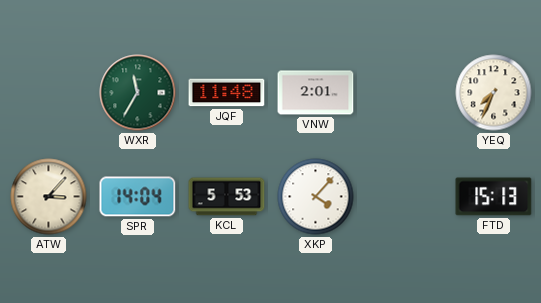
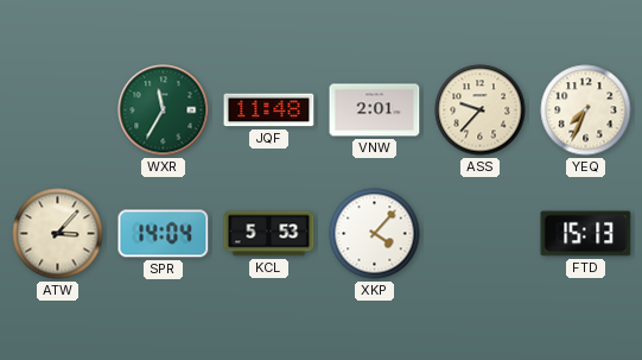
ASS: none -> 9:37 (481, 110)
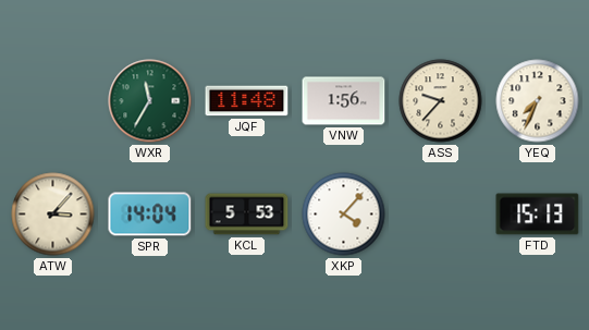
VNW: 2:01 -> 1:56 (344, 101)
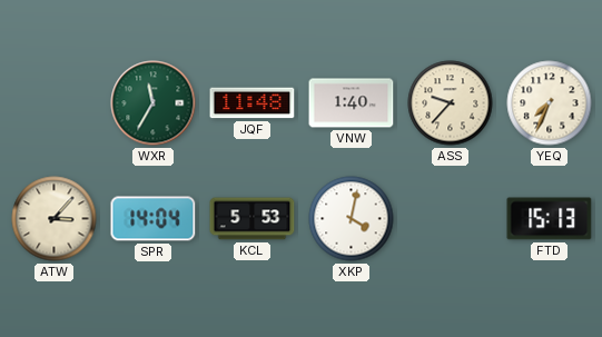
VNW: 1:56 -> 1:40 (352, 103)
XKP: 4:07 -> 4:02 (352, 219)
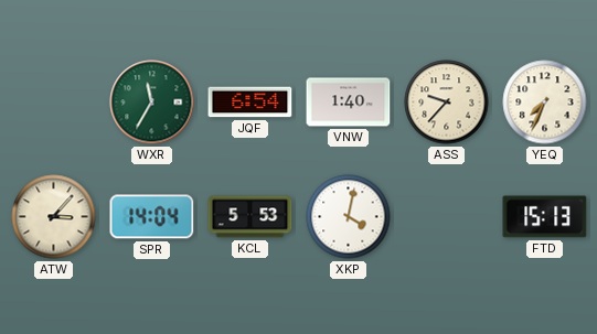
JQF: 11:48 -> 6:54 (250, 103)
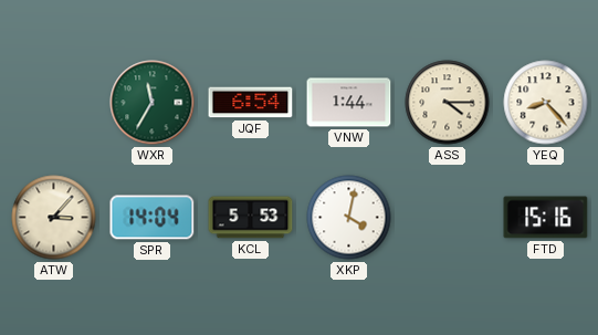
VNW: 1:40 -> 1:44 (349, 103)
ASS: 9:37 -> 4:15 (448, 103)
YEQ: 7:34 -> 8:23 (546, 103)
FTD: 15:13 -> 15:16 (546, 218)
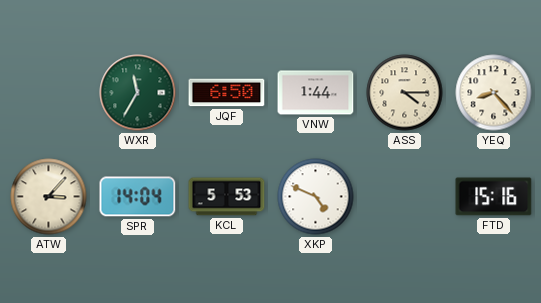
JQF: 6:54 -> 6:50 (227, 93)
XKP: 4:02 -> 4:49 (316, 197)
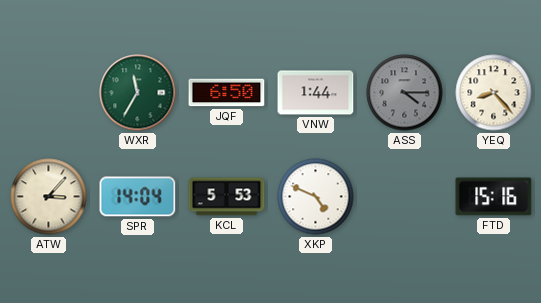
ASS dial: cream -> grey (405, 93)
